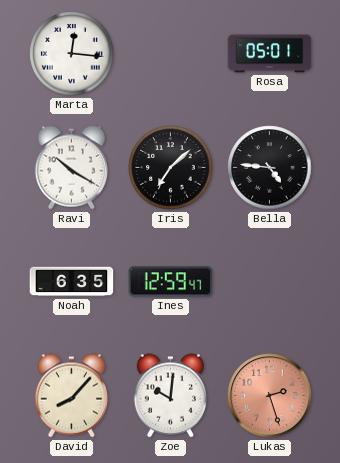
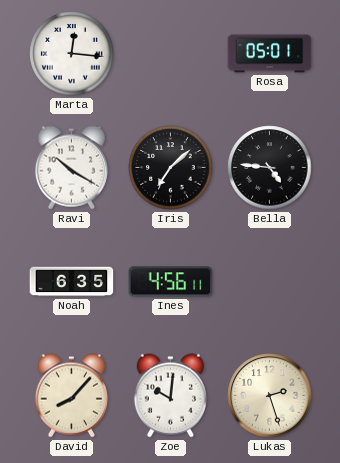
Ines: 12:59 -> 4:56 (171, 282)
Lukas dial: salmon -> cream (270, 396)
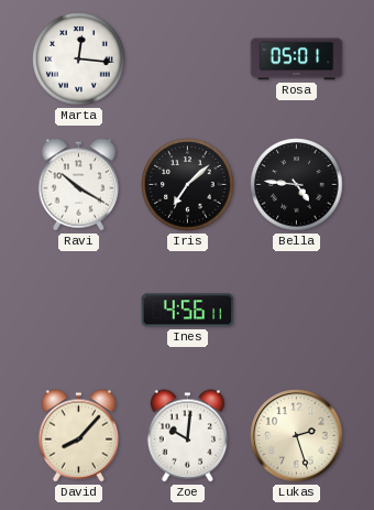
Noah: 6:35 -> none (72, 282)
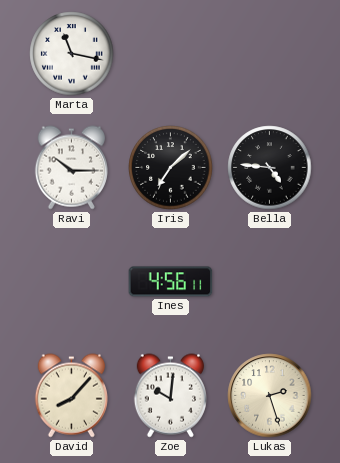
Marta: 12:16 -> 11:17 (72, 54)
Rosa: 05:01 -> none (297, 59)
Ravi: 10:20 -> 10:15 (71, 168)
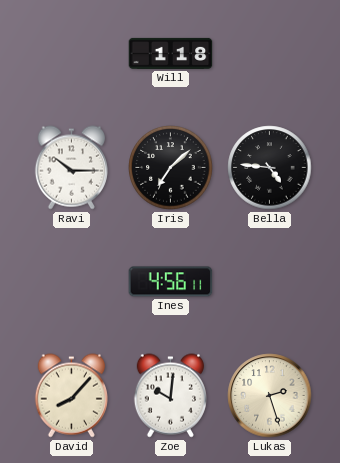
Marta: 11:17 -> none (72, 54)
Will: none -> 1:18 (171, 53)
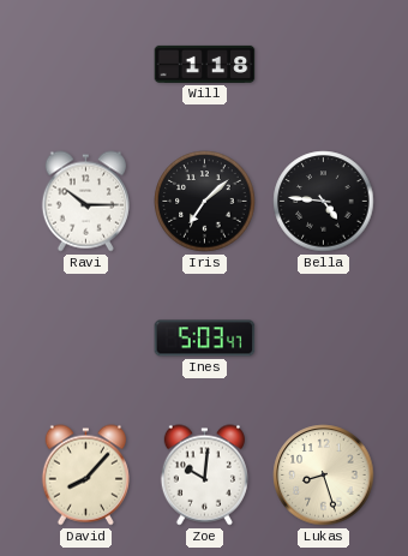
Ines: 4:56 -> 5:03 (205, 339)
Lukas: 2:27 -> 8:27 (324, 476)
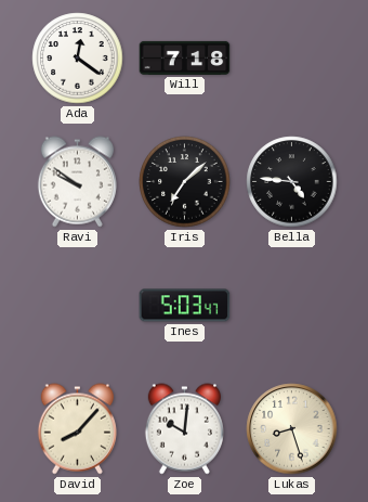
Ada: none -> 12:21 (78, 59)
Will: 1:18 -> 7:18 (185, 57)
Ravi: 10:15 -> 9:51 (77, 182)
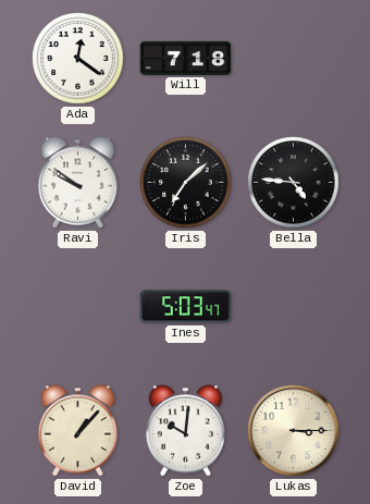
David: 8:07 -> 1:07 (77, 431)
Lukas: 8:27 -> 3:15 (294, 431)
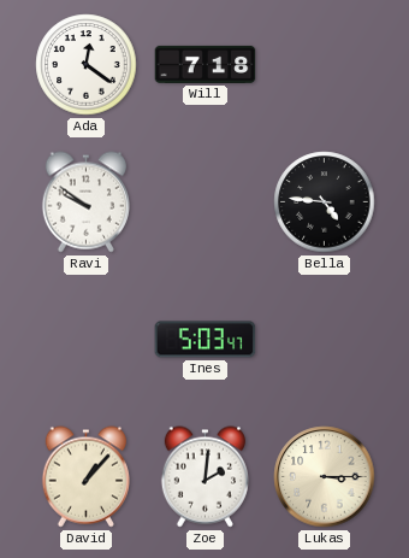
Iris: 7:08 -> none (186, 183)
Zoe: 10:01 -> 2:01 (204, 477)
